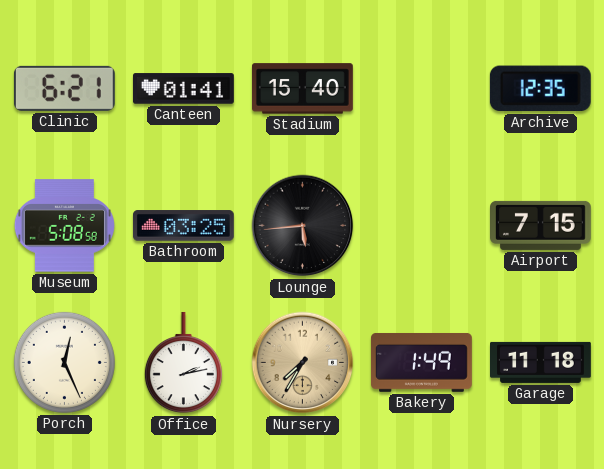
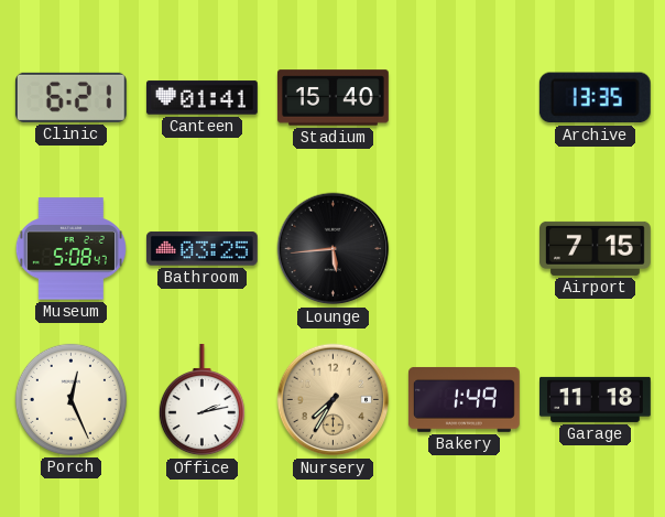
Archive: 12:35 -> 13:35 (595, 98)
Museum: 5:08:58 -> 5:08:47 (70, 249)
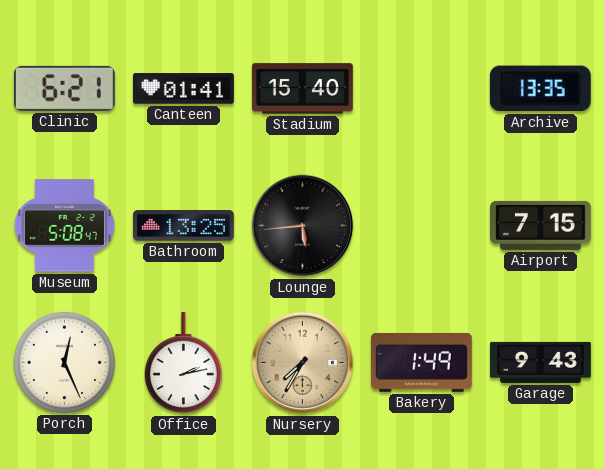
Bathroom: 03:25 -> 13:25 (183, 226)
Garage: 11:18 -> 9:43 (541, 362)
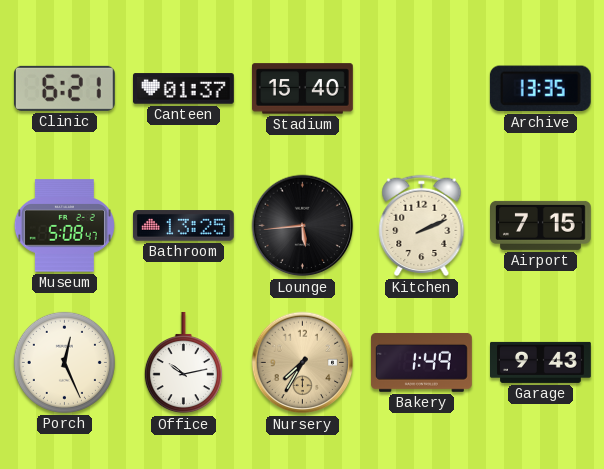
Canteen: 01:41 -> 01:37 (183, 89)
Kitchen: none -> 2:11 (422, 226)
Office: 2:13 -> 10:13 (183, 363)
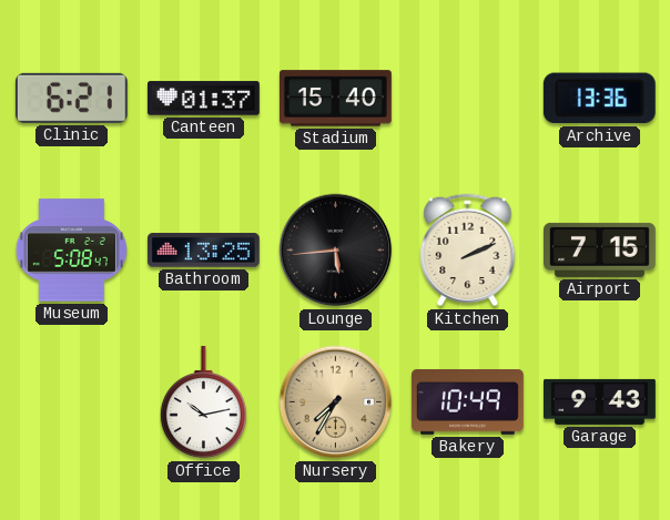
Archive: 13:35 -> 13:36 (599, 99)
Porch: 12:26 -> none (64, 362)
Bakery: 1:49 -> 10:49 (467, 402)
